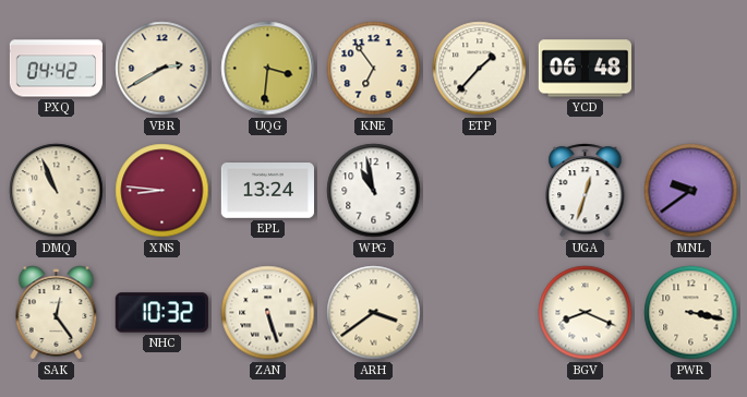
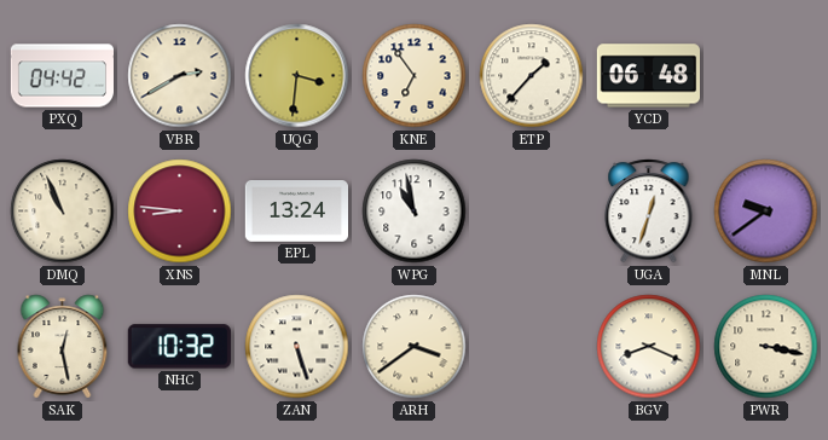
SAK: 12:24 -> 12:28 (63, 347)
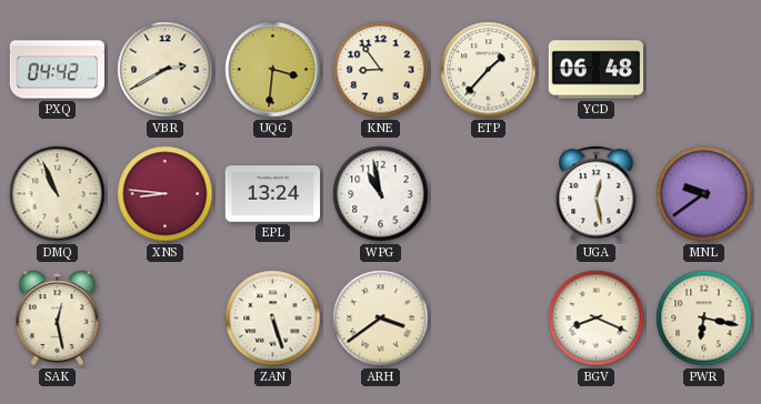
KNE: 6:54 -> 8:54 (381, 70)
UGA: 12:33 -> 12:28 (597, 194)
NHC: 10:32 -> none (179, 347)
PWR: 3:17 -> 6:17 (704, 319)
